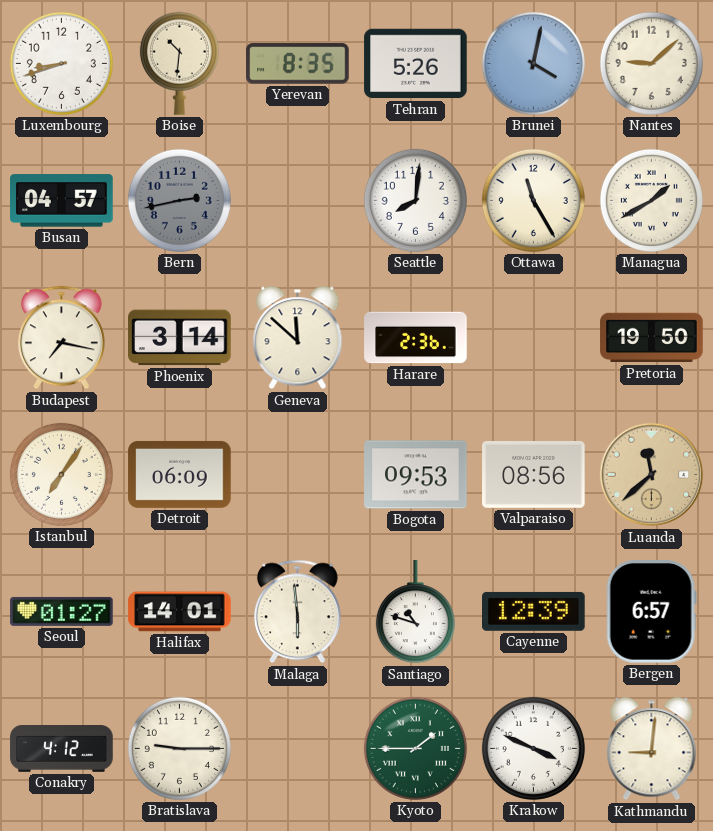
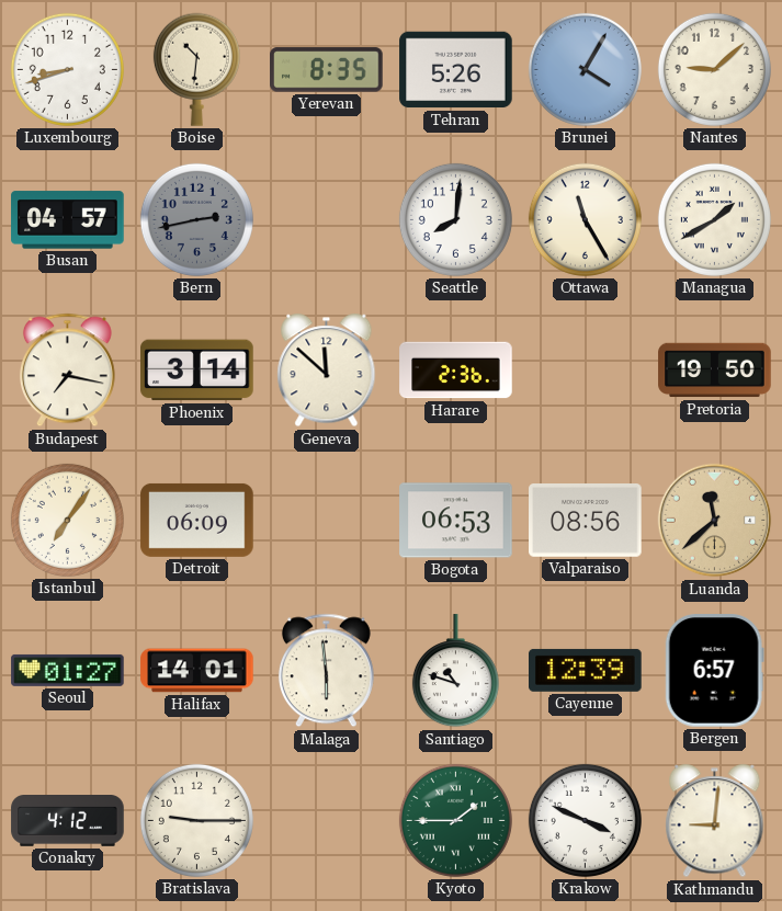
Brunei: 4:02 -> 4:05 (585, 69)
Bogota: 09:53 -> 06:53 (456, 521)
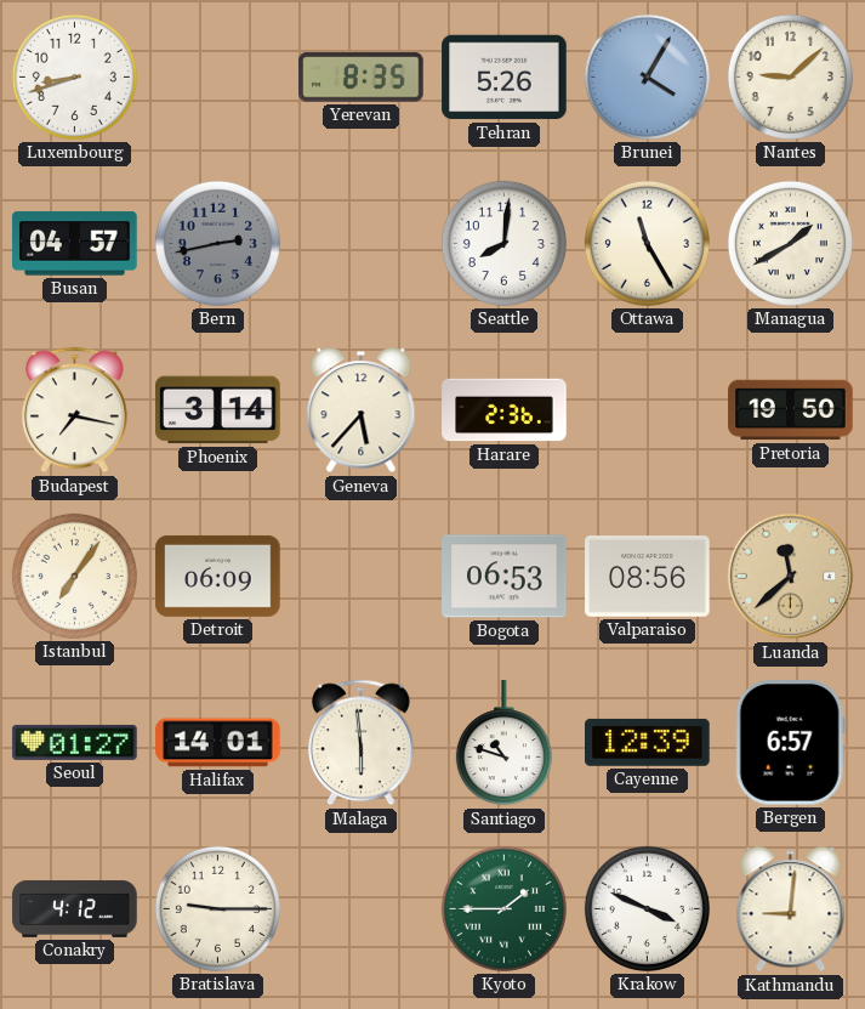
Boise: 10:31 -> none (196, 69)
Geneva: 11:52 -> 5:37 (362, 410)
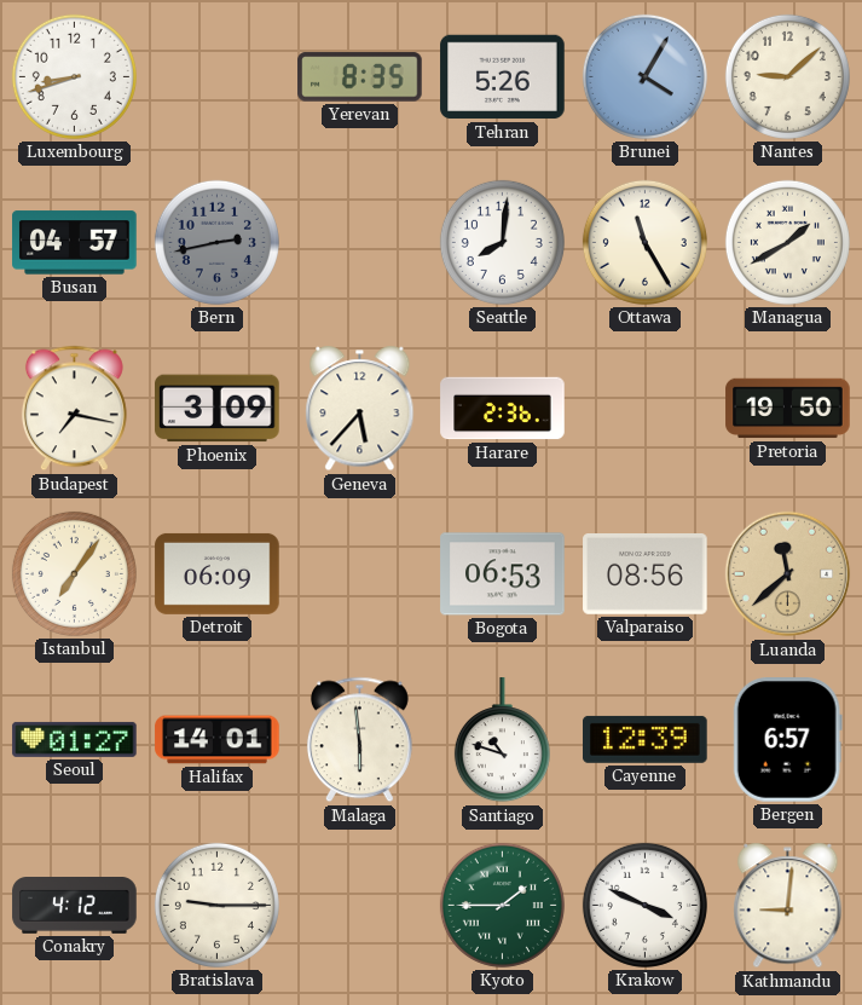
Phoenix: 3:14 -> 3:09 (218, 409)
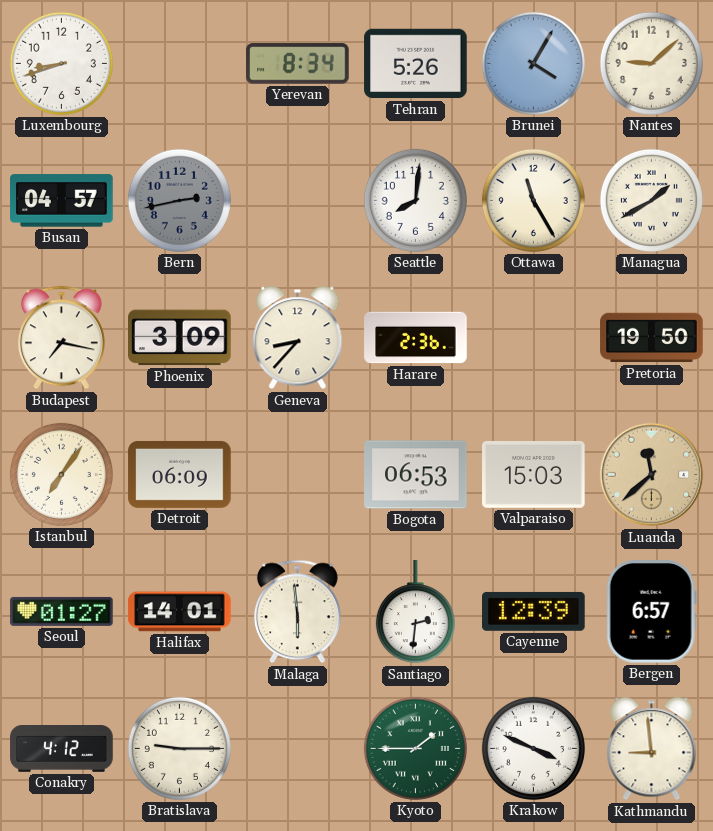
Yerevan: 8:35 -> 8:34 (298, 64)
Geneva: 5:37 -> 8:37 (298, 338)
Valparaiso: 08:56 -> 15:03 (534, 475)
Santiago: 10:48 -> 2:31 (415, 612)
Kathmandu: 9:01 -> 8:59 (652, 749)
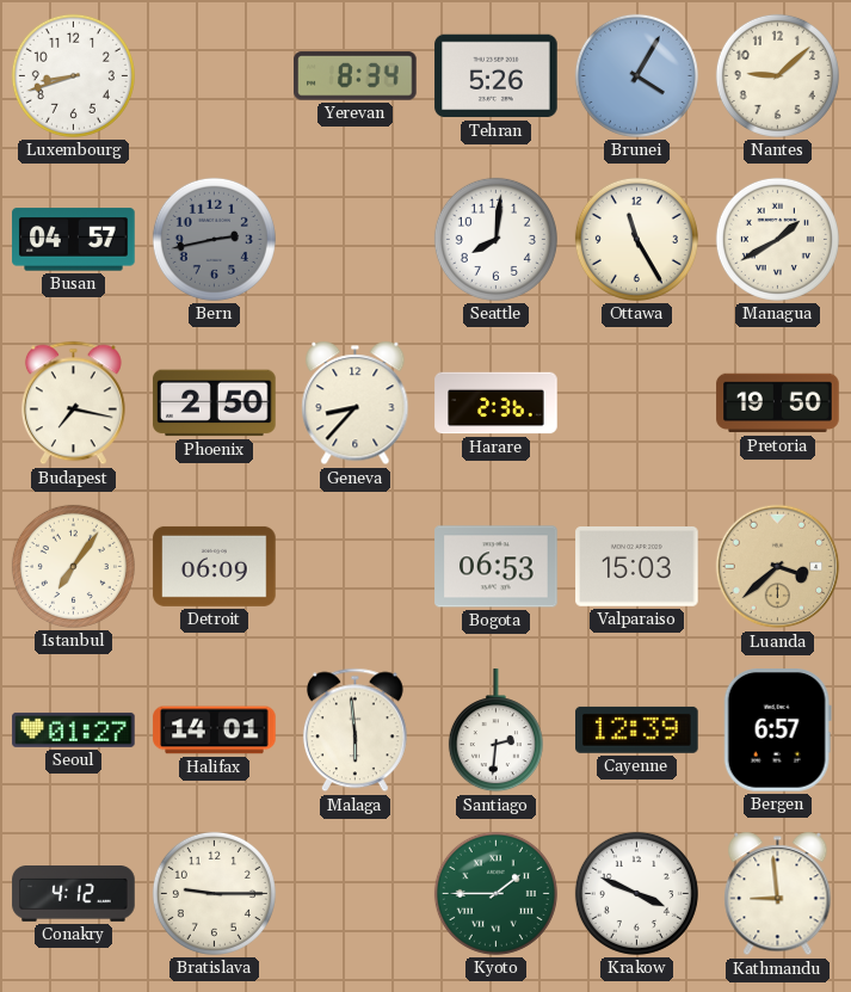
Phoenix: 3:09 -> 2:50 (215, 403)
Luanda: 11:38 -> 3:38 (778, 567)
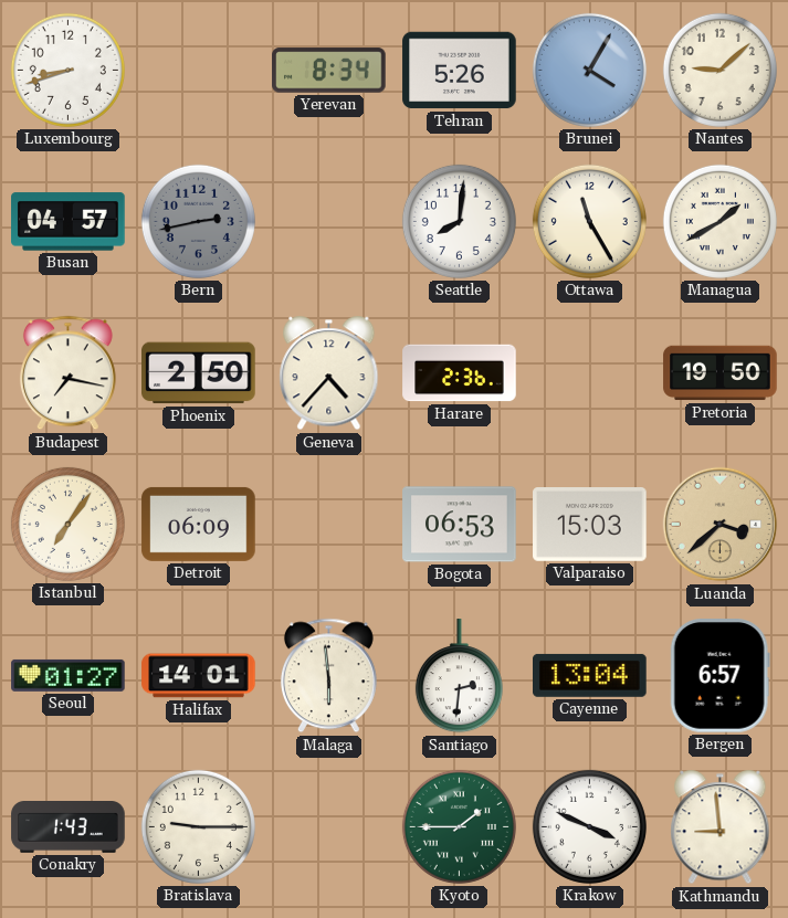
Geneva: 8:37 -> 4:37 (329, 373)
Cayenne: 12:39 -> 13:04 (590, 675)
Conakry: 4:12 -> 1:43 (69, 827)
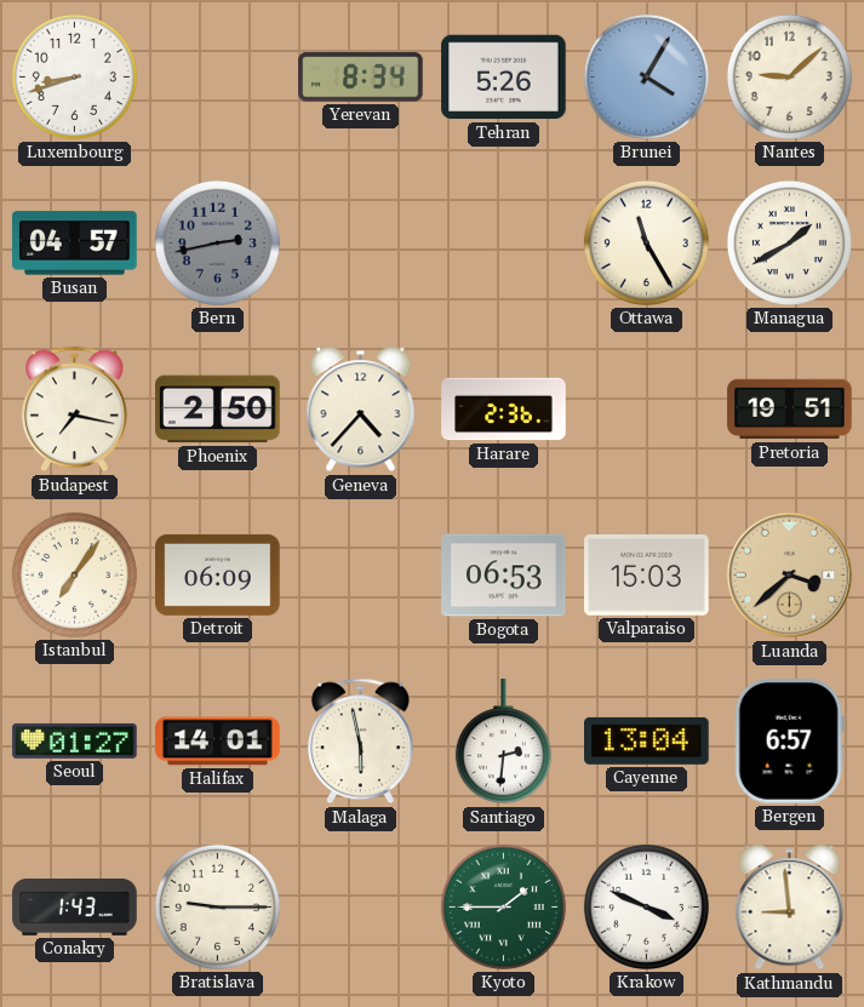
Seattle: 8:01 -> none (459, 221)
Pretoria: 19:50 -> 19:51 (790, 410)
Malaga: 5:59 -> 5:58 (360, 742)
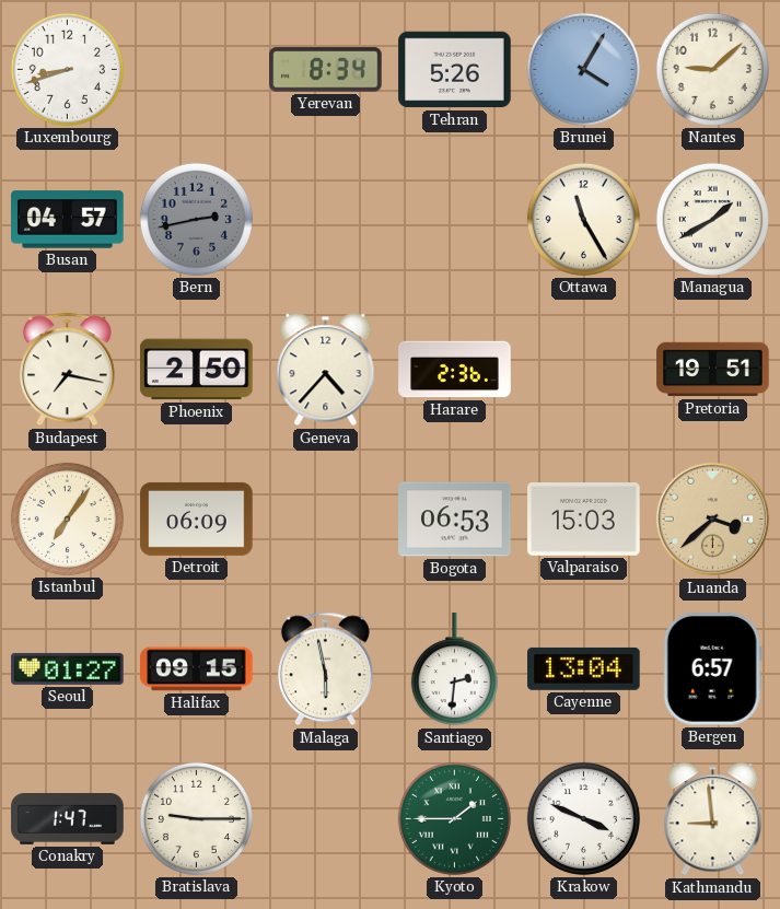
Halifax: 14:01 -> 09:15 (197, 669)
Conakry: 1:43 -> 1:47 (68, 819)
